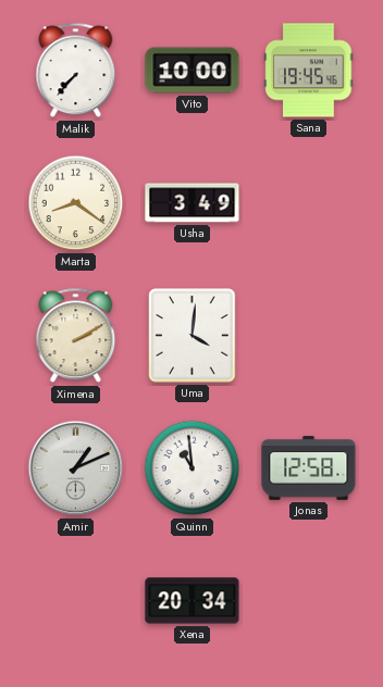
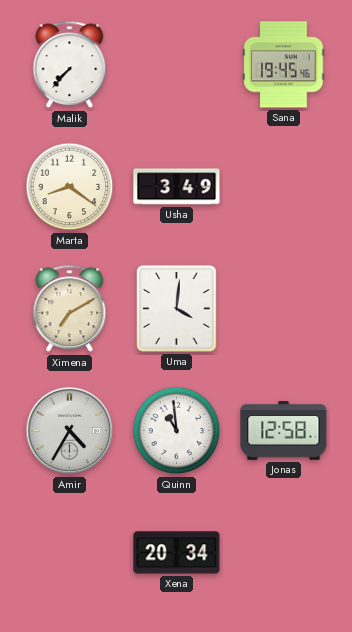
Vito: 10:00 -> none (193, 71)
Ximena: 2:10 -> 7:10 (70, 309)
Amir: 1:11 -> 4:35 (70, 431)
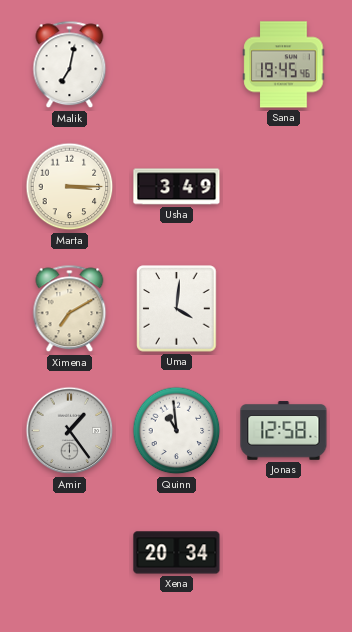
Malik: 7:37 -> 7:02 (70, 65)
Marta: 8:21 -> 3:15 (70, 187)
Amir: 4:35 -> 1:24 (70, 431)
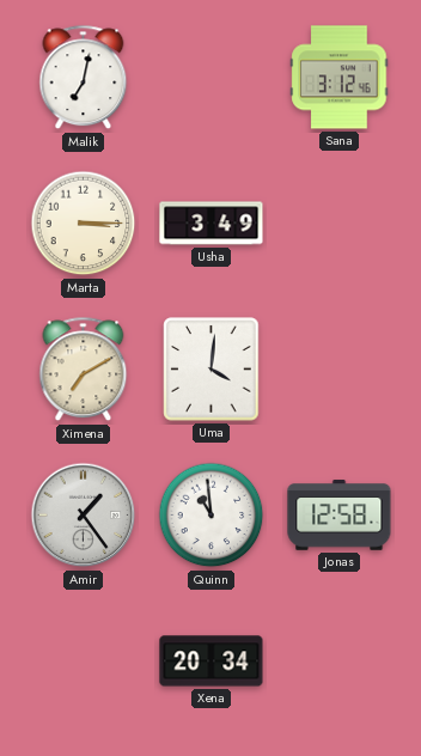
Sana: 19:45 -> 3:12 (340, 78)
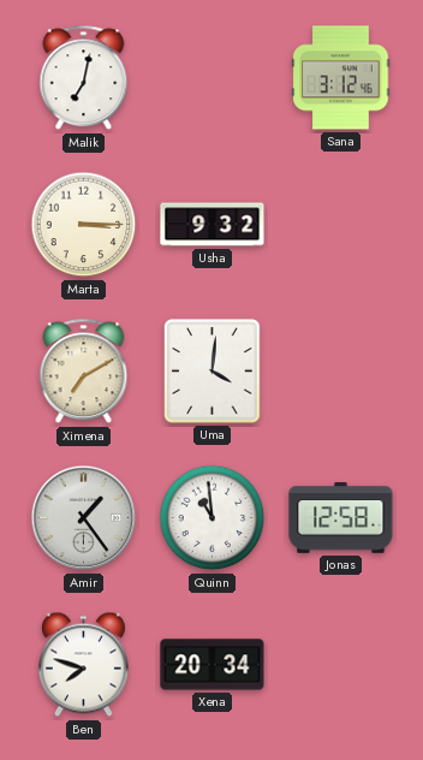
Usha: 3:49 -> 9:32 (213, 225)
Ben: none -> 7:48 (83, 665)
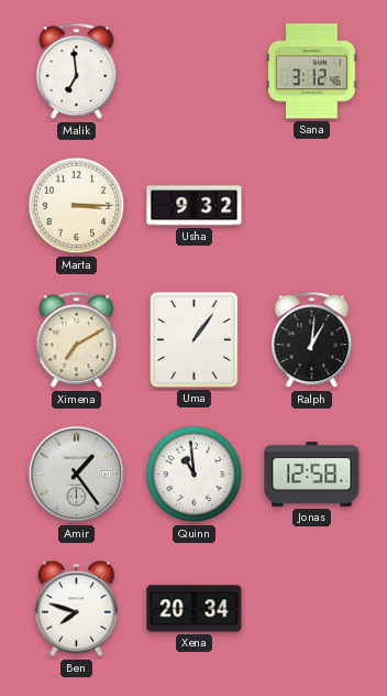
Malik: 7:02 -> 6:59 (77, 72)
Uma: 4:01 -> 1:06 (195, 340)
Ralph: none -> 1:01 (312, 340)
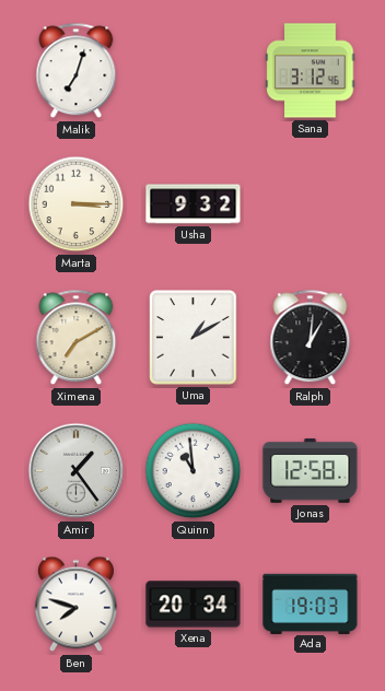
Malik: 6:59 -> 7:03 (77, 71)
Uma: 1:06 -> 1:10 (194, 338)
Ada: none -> 19:03 (311, 604)
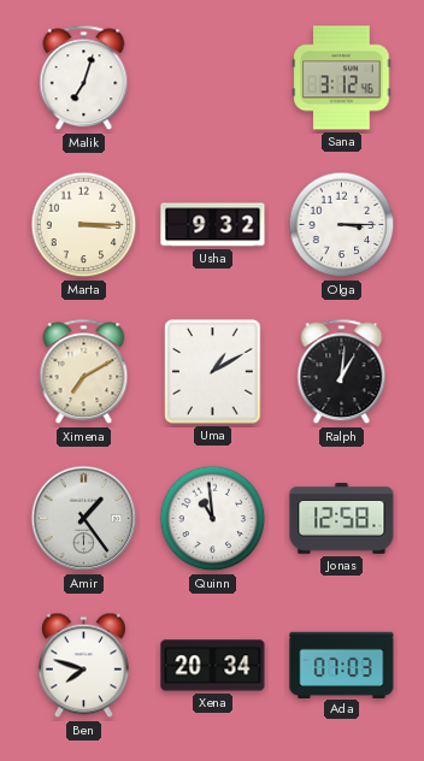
Olga: none -> 3:15 (342, 225)
Ada: 19:03 -> 07:03 (342, 665)
